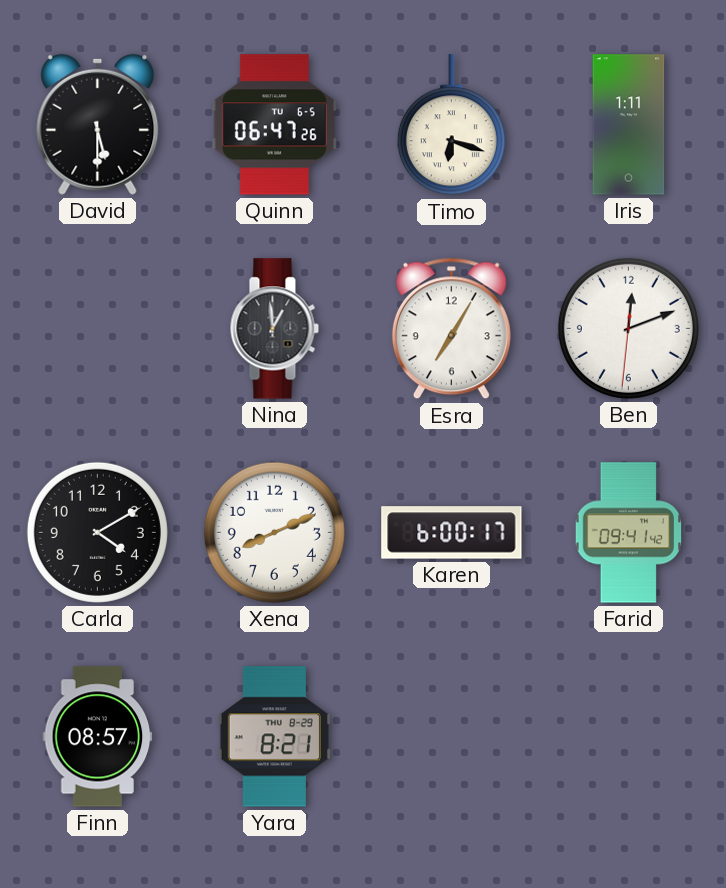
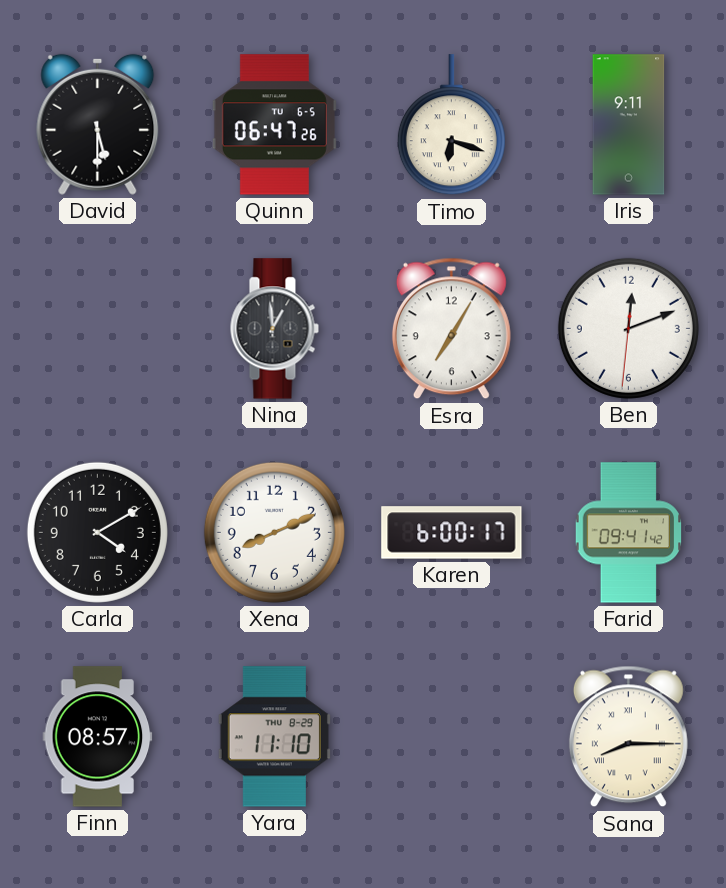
Iris: 1:11 -> 9:11 (629, 125)
Yara: 8:21 -> 11:10 (274, 737)
Sana: none -> 8:15 (628, 737)
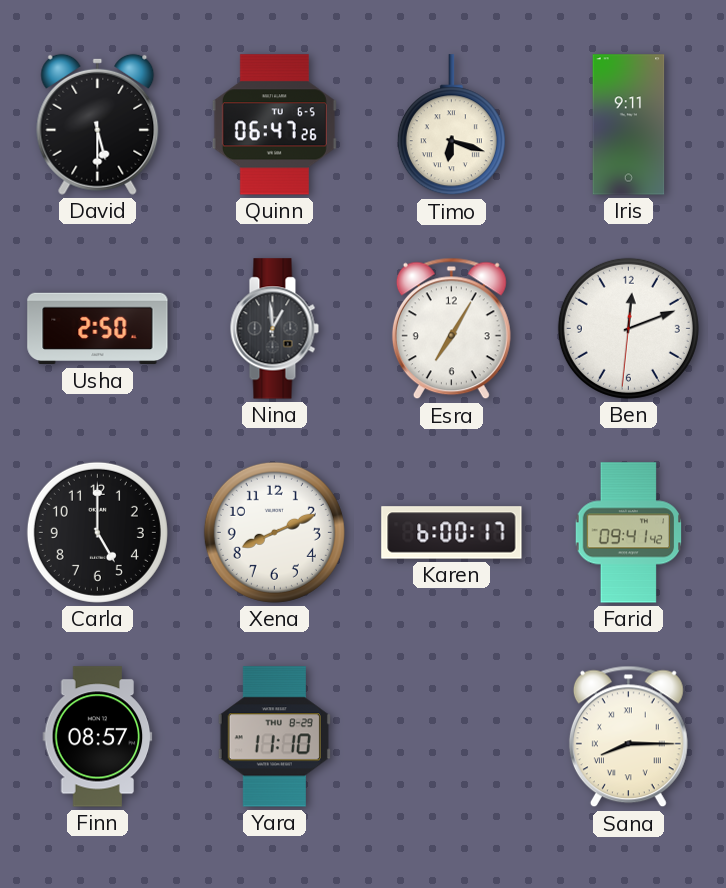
Usha: none -> 2:50 (98, 329)
Carla: 4:10 -> 5:00 (97, 532)
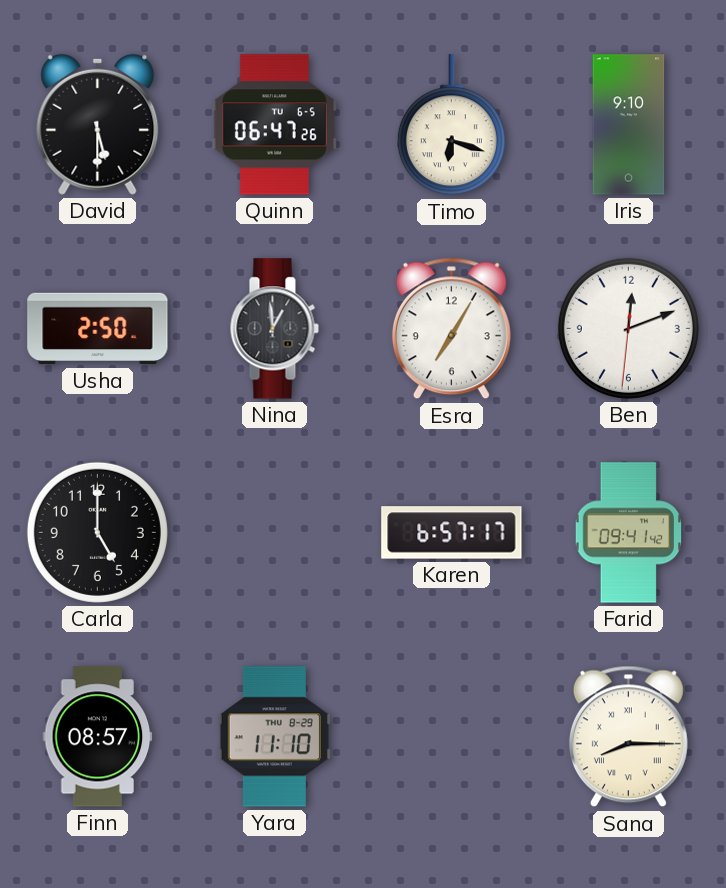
Iris: 9:11 -> 9:10 (629, 125)
Xena: 8:11 -> none (274, 532)
Karen: 6:00 -> 6:57 (452, 533)
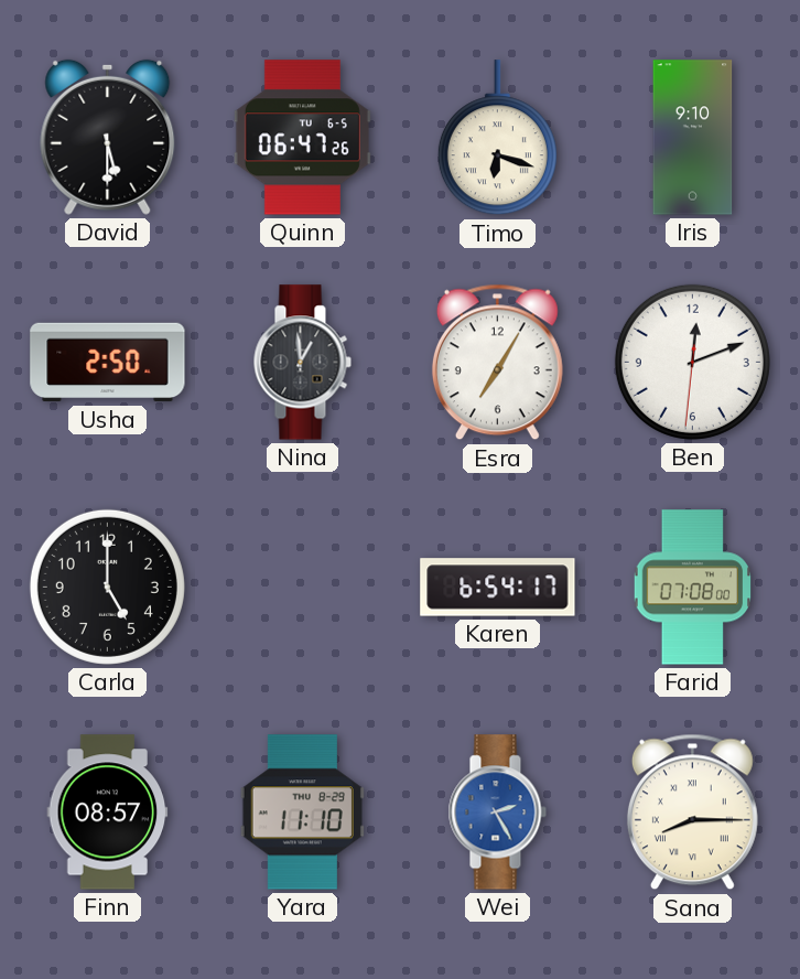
Karen: 6:57 -> 6:54 (498, 588)
Farid: 09:41 -> 07:08 (693, 588)
Wei: none -> 2:25 (497, 813)
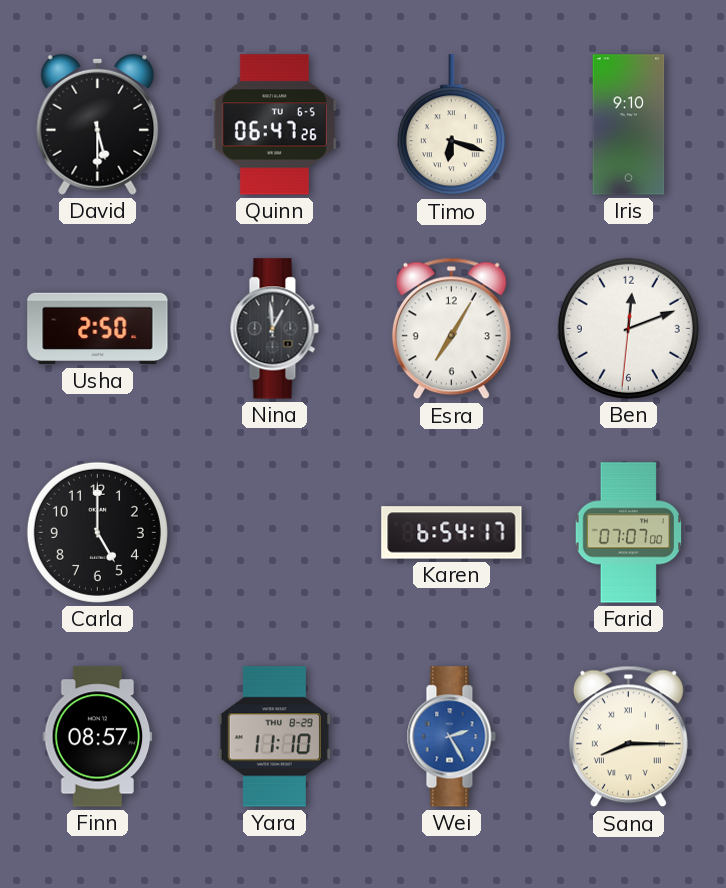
Farid: 07:08 -> 07:07 (629, 533)
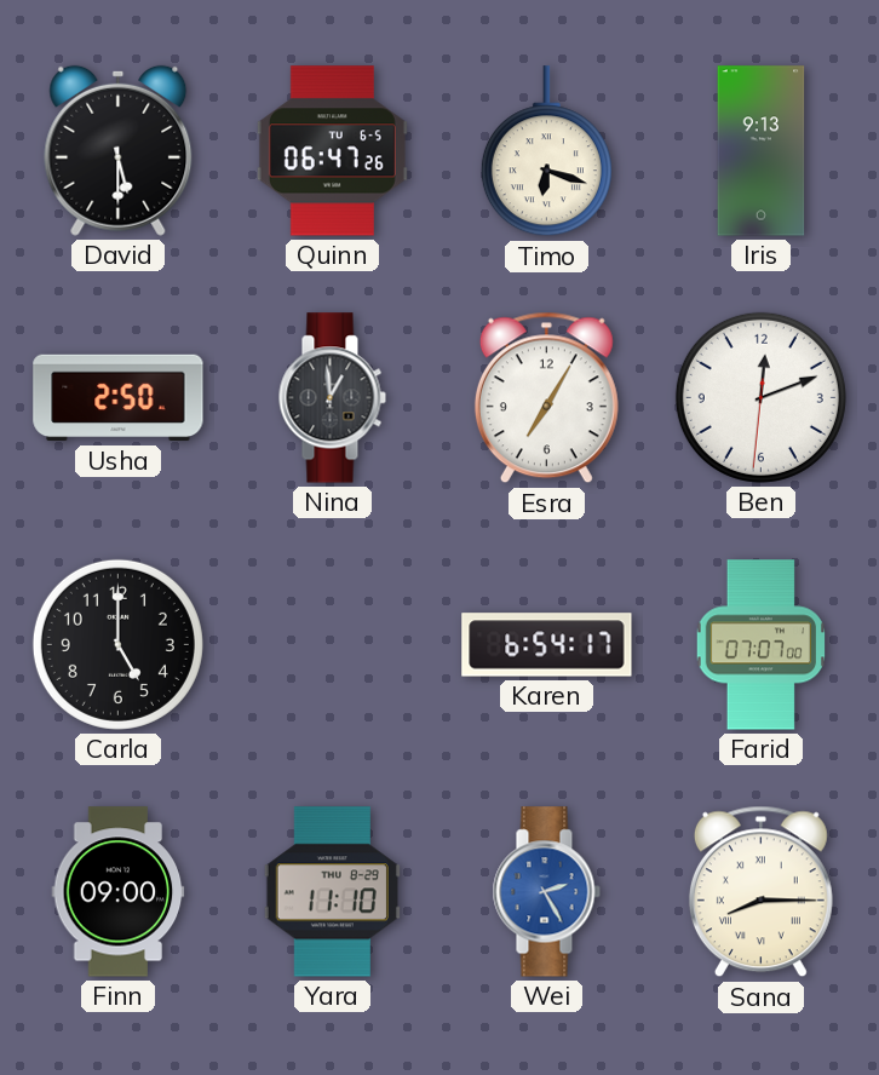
Iris: 9:10 -> 9:13 (762, 151)
Finn: 08:57 -> 09:00 (119, 892)
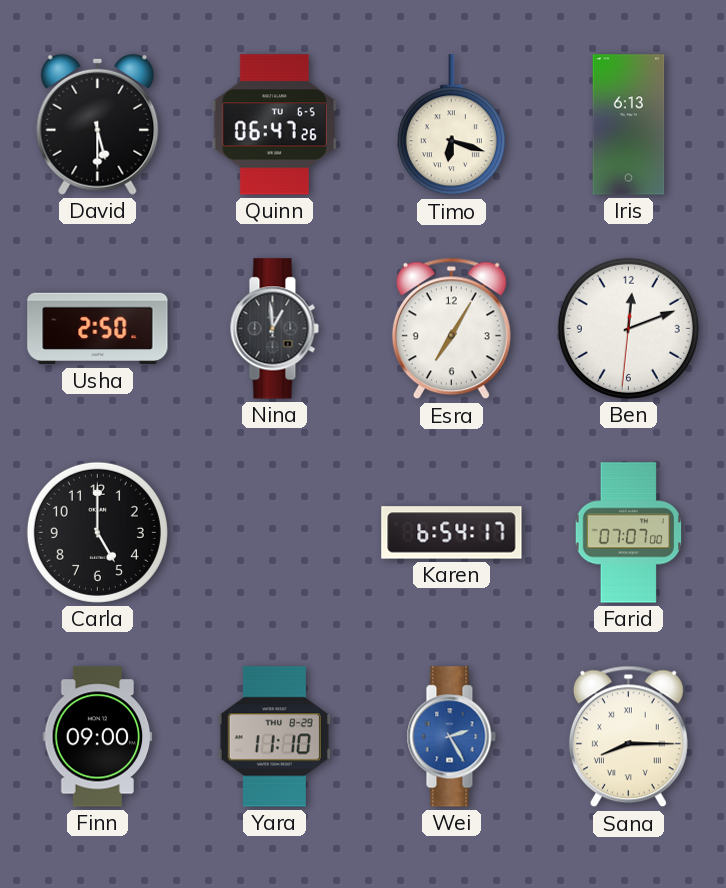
Iris: 9:13 -> 6:13 (629, 125)
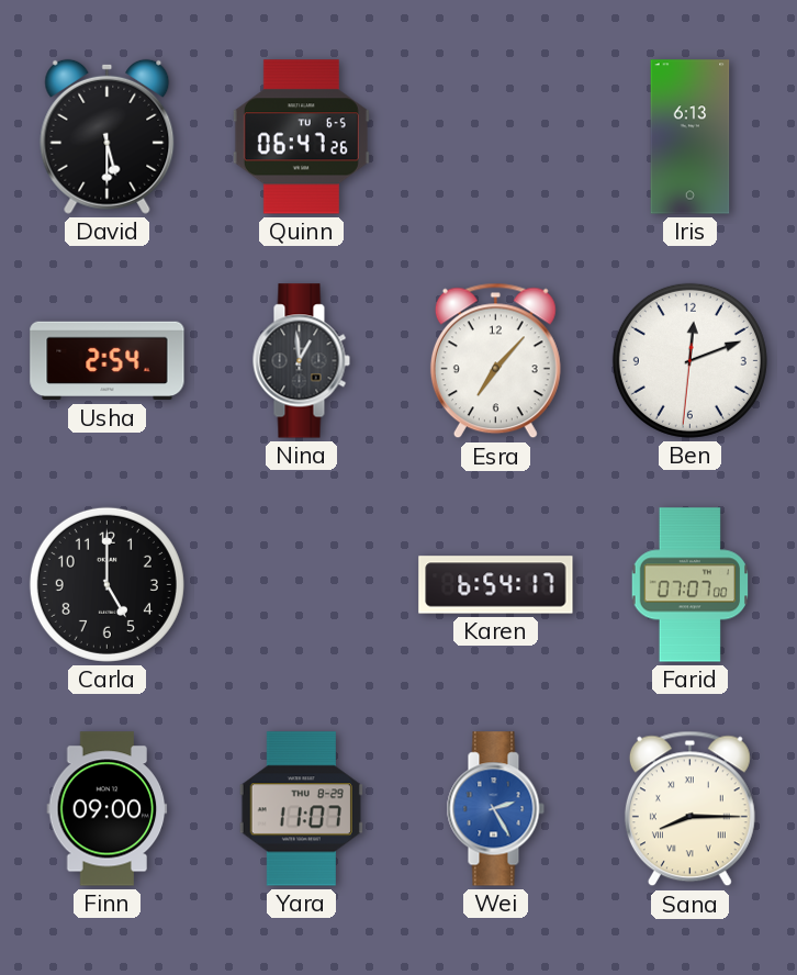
Timo: 6:18 -> none (451, 125)
Usha: 2:50 -> 2:54 (108, 361)
Esra: 7:05 -> 7:07 (495, 361)
Yara: 11:10 -> 11:07 (301, 809)
